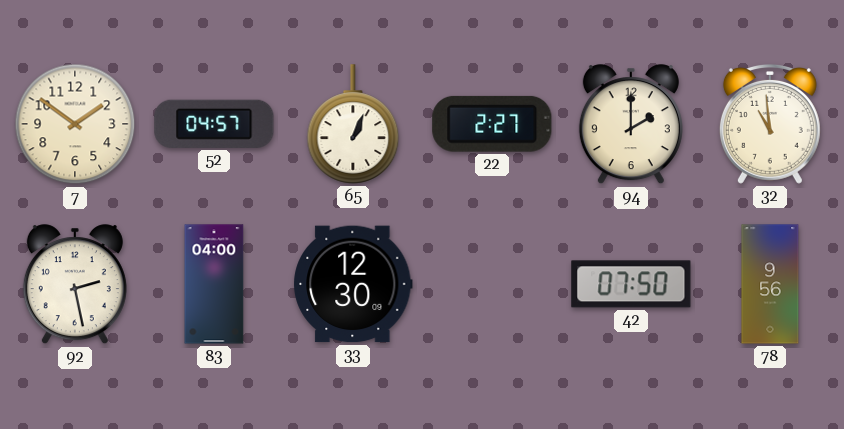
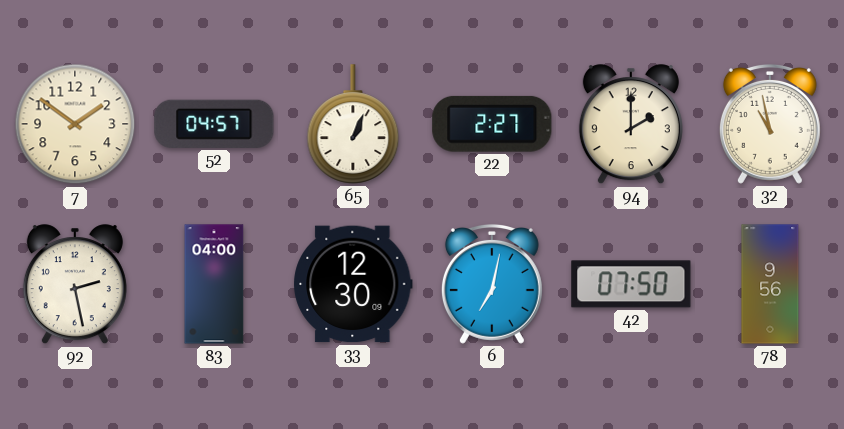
32: 10:59 -> 10:58 (770, 124)
6: none -> 7:02 (492, 284)
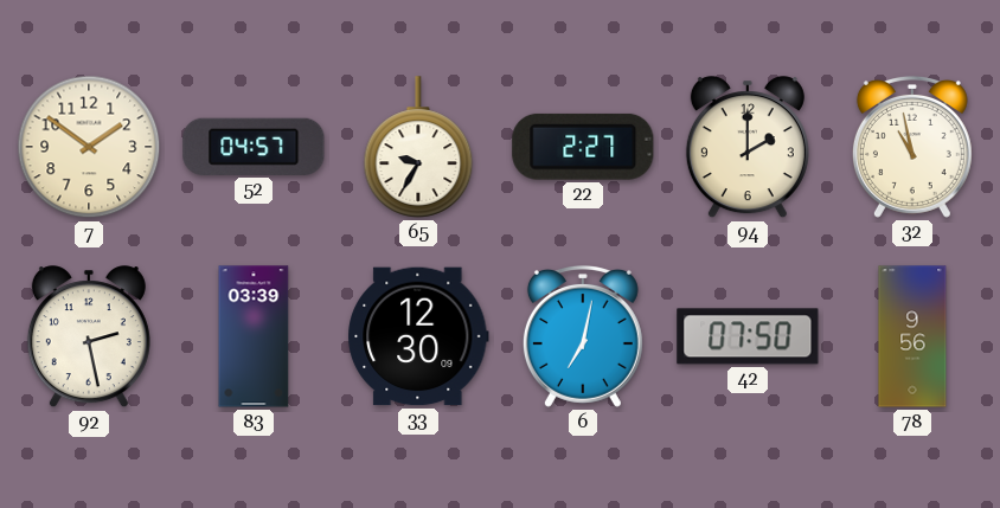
65: 1:04 -> 9:35 (418, 147)
83: 04:00 -> 03:39 (254, 336)
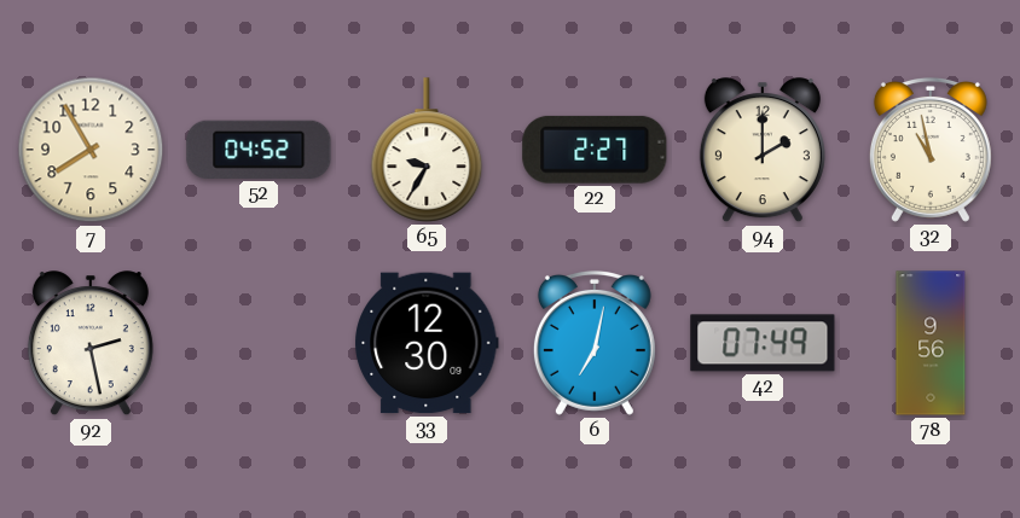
7: 1:51 -> 7:55 (91, 150)
52: 04:57 -> 04:52 (259, 150)
83: 03:39 -> none (254, 336)
42: 07:50 -> 07:49 (763, 343)
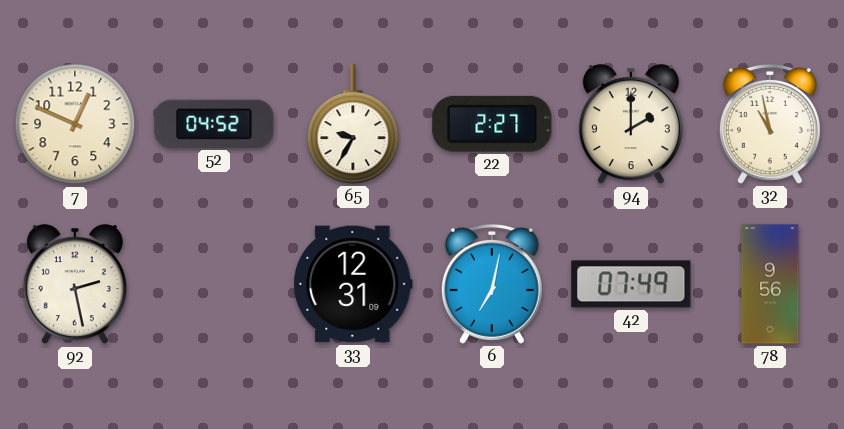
7: 7:55 -> 12:49 (75, 124)
33: 12:30 -> 12:31 (353, 284)
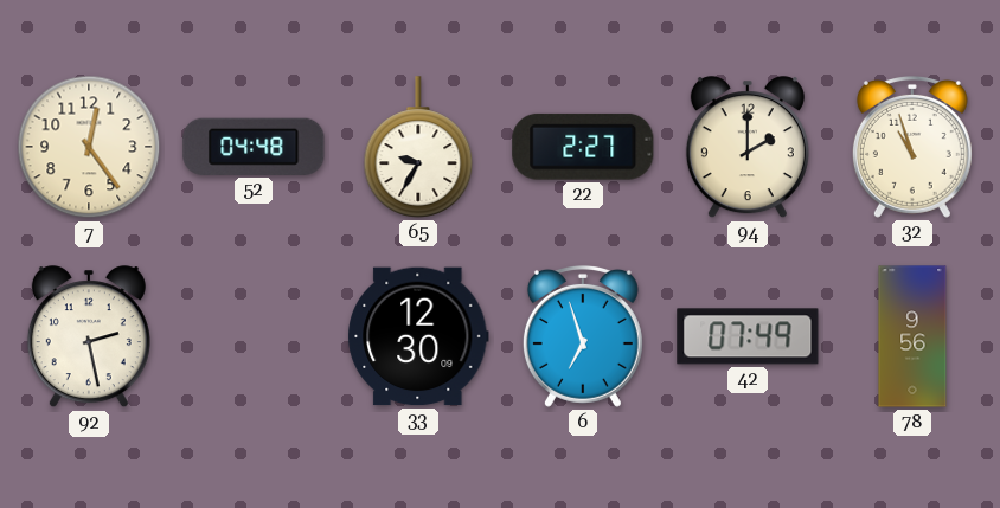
7: 12:49 -> 12:24 (89, 147)
52: 04:52 -> 04:48 (254, 147)
32: 10:58 -> 10:57 (912, 147)
33: 12:31 -> 12:30 (418, 336)
6: 7:02 -> 6:57 (583, 336)
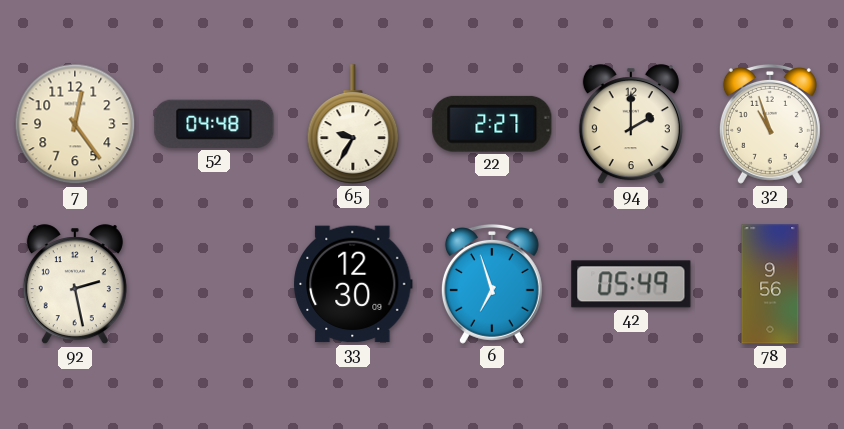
42: 07:49 -> 05:49 (631, 284)
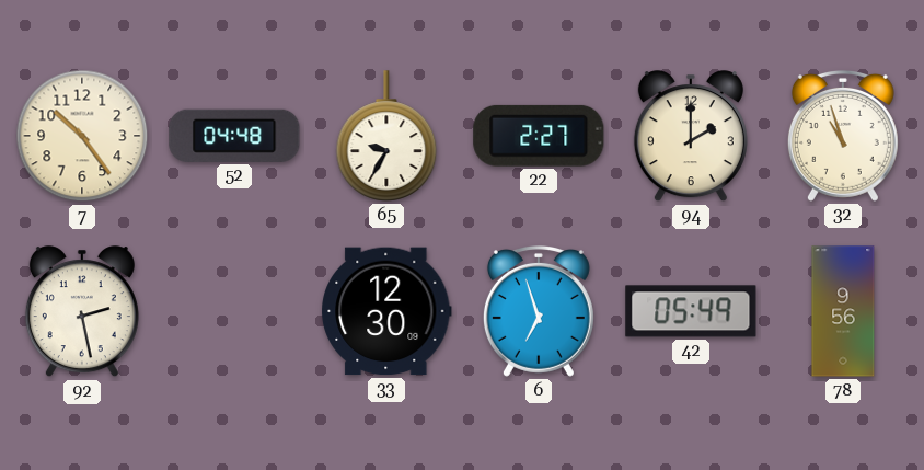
7: 12:24 -> 10:24 (82, 136)
